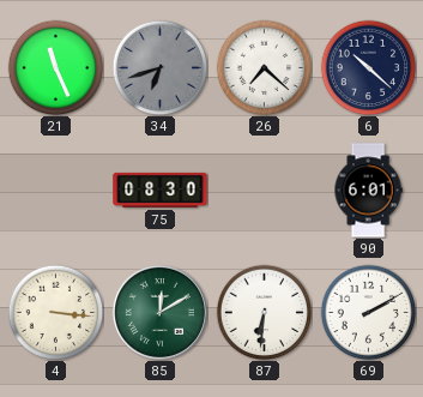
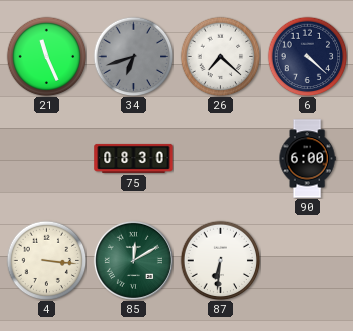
6: 10:22 -> 4:22 (307, 56)
90: 6:01 -> 6:00 (307, 159)
69: 2:10 -> none (368, 312)
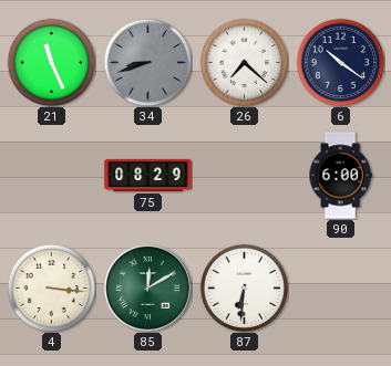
34: 6:42 -> 8:42 (147, 62)
6: 4:22 -> 10:21 (340, 62)
75: 08:30 -> 08:29 (148, 175)
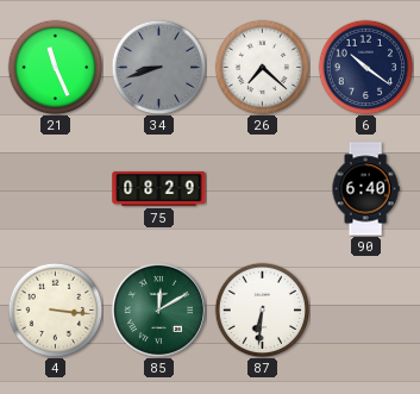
90: 6:00 -> 6:40 (365, 189)
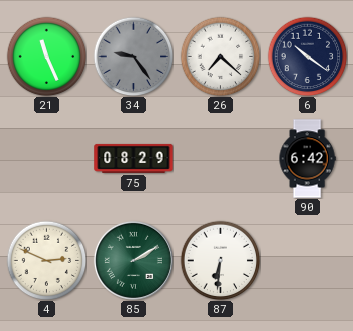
34: 8:42 -> 9:24 (133, 56)
90: 6:40 -> 6:42 (307, 159)
4: 3:16 -> 2:49 (46, 260)
85: 12:10 -> 2:10 (133, 260)
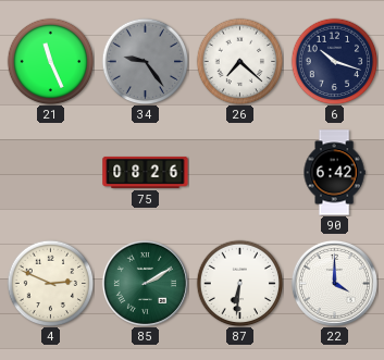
6: 10:21 -> 10:18 (334, 61)
75: 08:29 -> 08:26 (146, 172)
22: none -> 4:00 (334, 283)
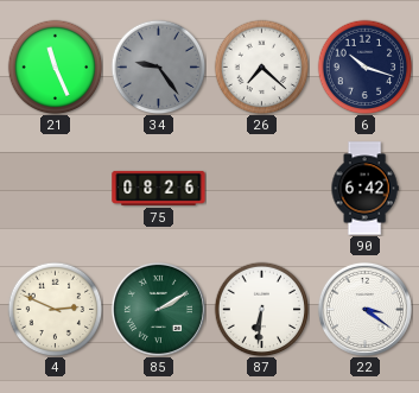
22: 4:00 -> 3:21 (364, 309)
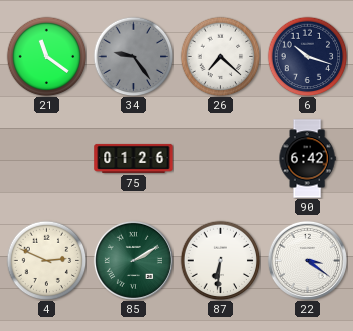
21: 11:26 -> 11:21 (46, 56)
75: 08:26 -> 01:26 (134, 158)
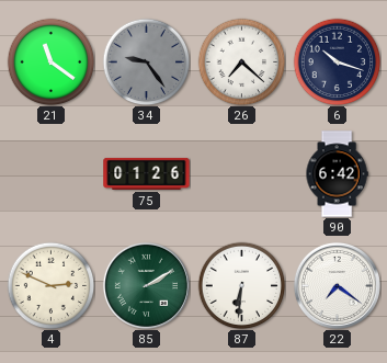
22: 3:21 -> 7:21 (337, 285)
